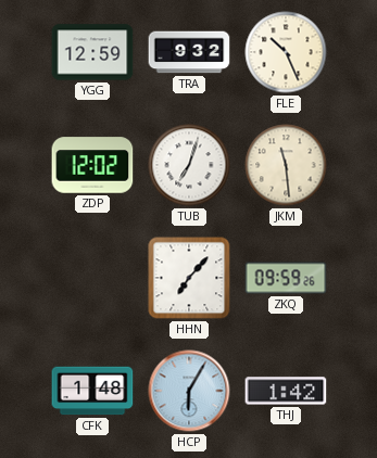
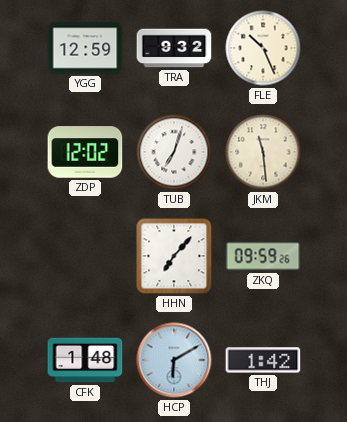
HCP: 6:05 -> 6:10 (174, 360)
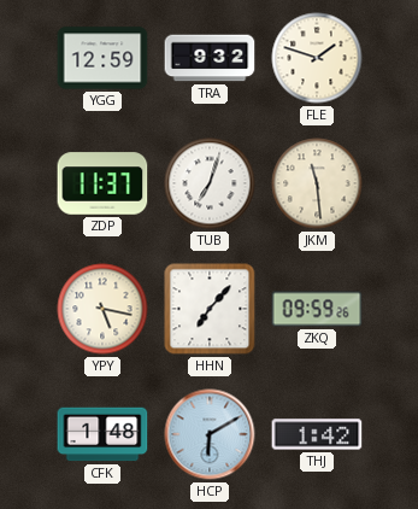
FLE: 10:26 -> 1:48 (317, 58)
ZDP: 12:02 -> 11:37 (102, 183)
YPY: none -> 5:17 (102, 309)
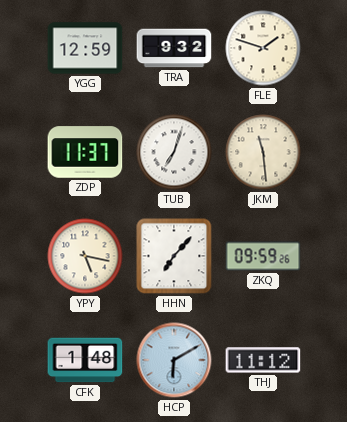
THJ: 1:42 -> 11:12 (263, 360)
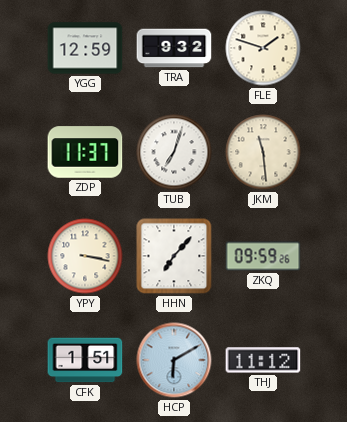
YPY: 5:17 -> 3:17 (85, 256)
CFK: 1:48 -> 1:51 (85, 360)
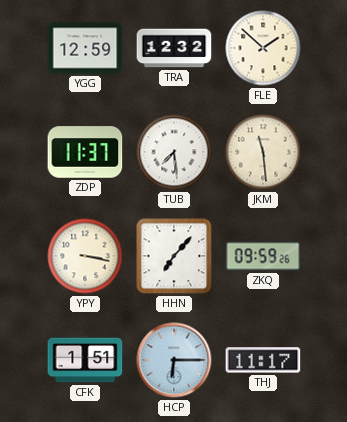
TRA: 9:32 -> 12:32 (174, 48)
FLE: 1:48 -> 1:52 (263, 48)
TUB: 7:03 -> 7:29 (174, 152)
HCP: 6:10 -> 6:15 (174, 360)
THJ: 11:12 -> 11:17 (263, 360)
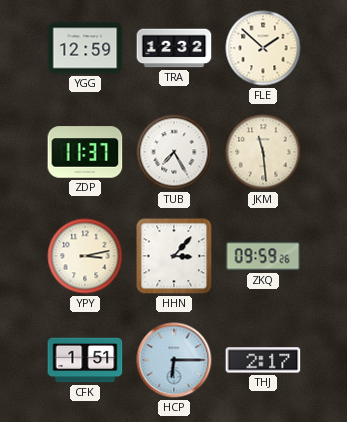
TUB: 7:29 -> 7:25 (174, 152)
YPY: 3:17 -> 3:13 (85, 256)
HHN: 7:07 -> 3:07 (174, 256)
THJ: 11:17 -> 2:17 (263, 360)
